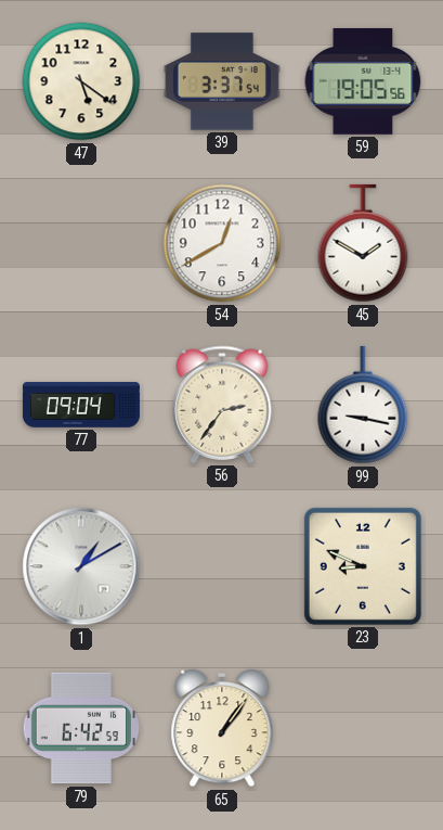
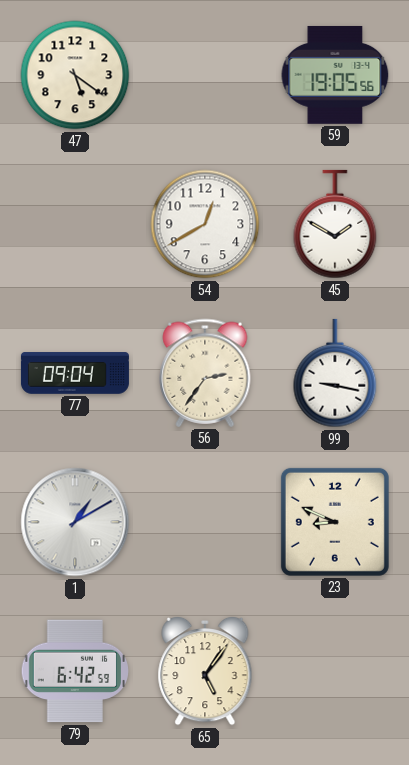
39: 3:37 -> none (222, 81)
65: 1:06 -> 5:06 (205, 671)
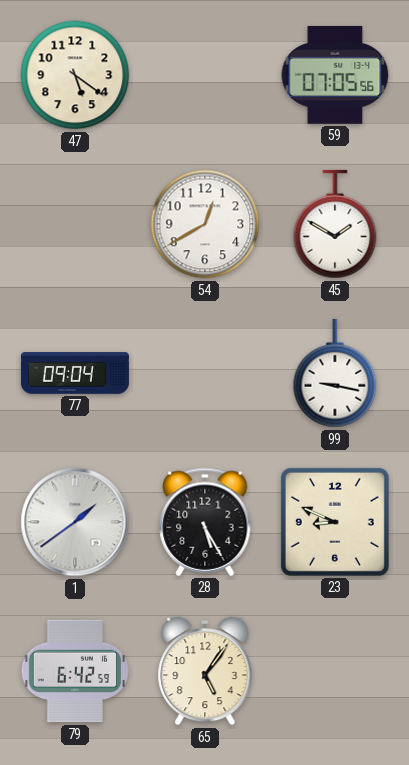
59: 19:05 -> 07:05 (335, 75)
56: 2:36 -> none (205, 373)
1: 1:10 -> 1:39 (75, 522)
28: none -> 5:25 (205, 522)
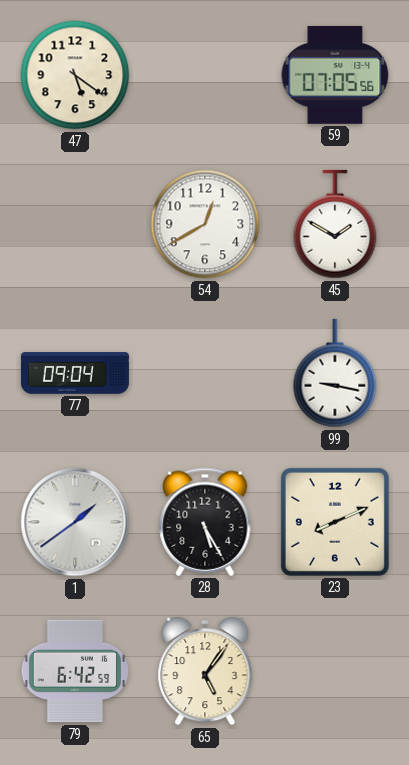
23: 8:49 -> 8:11 (335, 522)
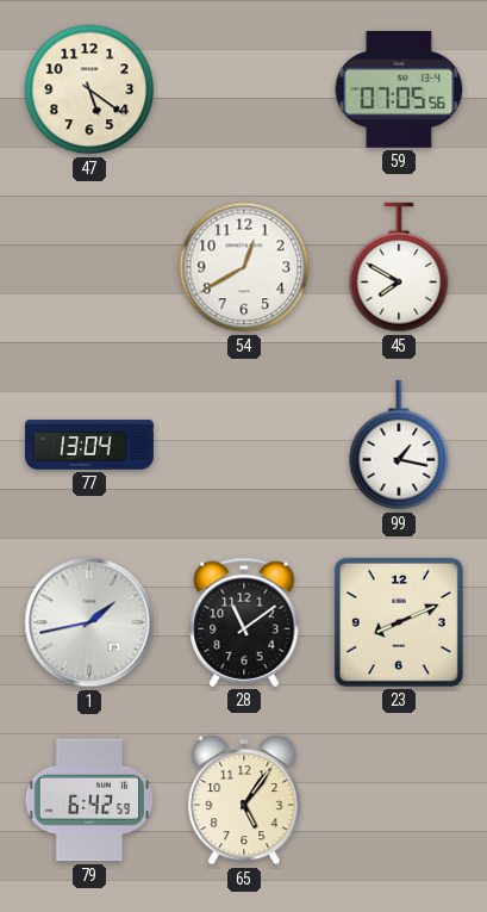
45: 1:50 -> 7:50 (399, 267)
77: 09:04 -> 13:04 (89, 445)
99: 9:17 -> 1:17 (399, 445)
1: 1:39 -> 1:43 (89, 622)
28: 5:25 -> 11:09 (244, 622)
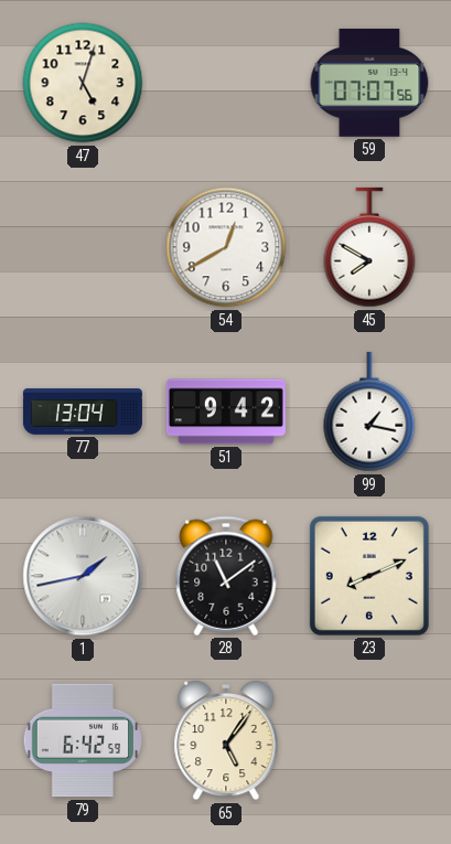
47: 5:21 -> 5:03 (83, 83)
59: 07:05 -> 07:07 (369, 83)
51: none -> 9:42 (226, 412)
